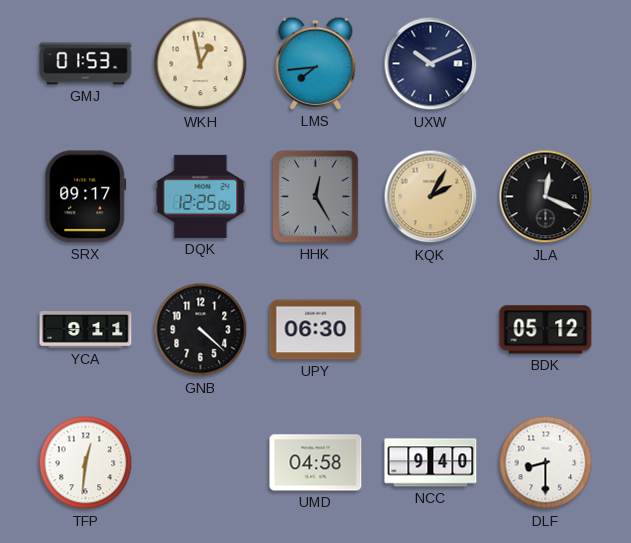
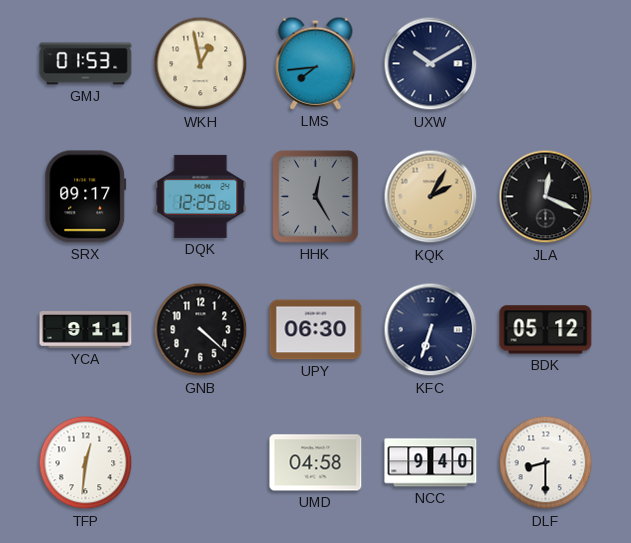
UXW: 10:11 -> 10:10 (431, 64)
KFC: none -> 6:33 (431, 330)
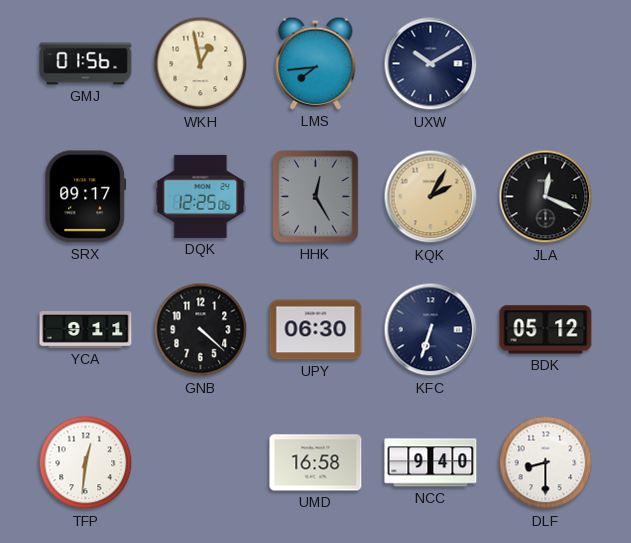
GMJ: 01:53 -> 01:56 (86, 64)
UMD: 04:58 -> 16:58 (316, 463)
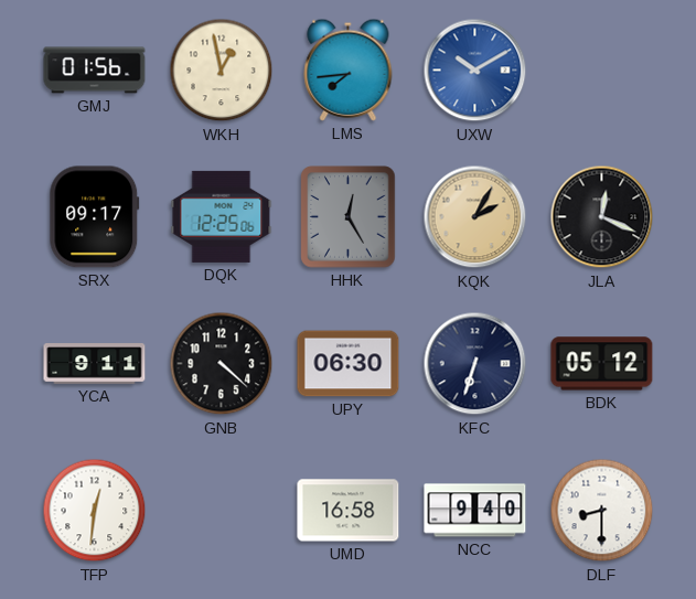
UXW dial: navy -> blue (475, 71)
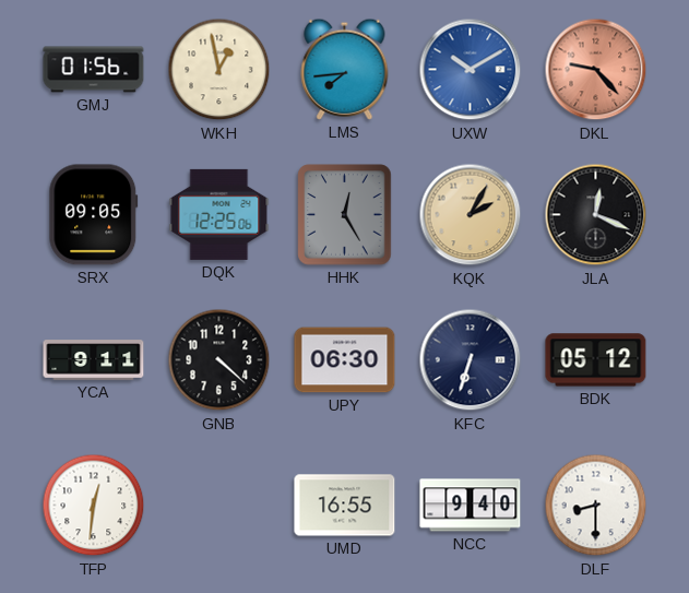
DKL: none -> 9:23 (596, 70)
SRX: 09:17 -> 09:05 (94, 215)
UMD: 16:58 -> 16:55 (345, 506)
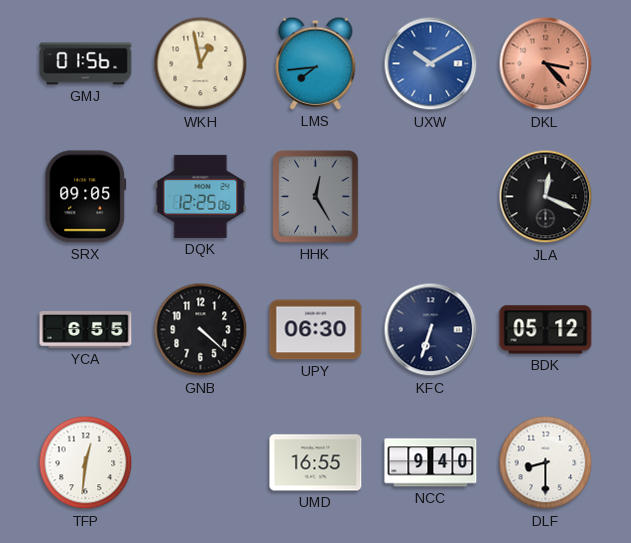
DKL: 9:23 -> 3:23 (546, 64)
KQK: 2:05 -> none (471, 215)
YCA: 9:11 -> 6:55 (86, 330)
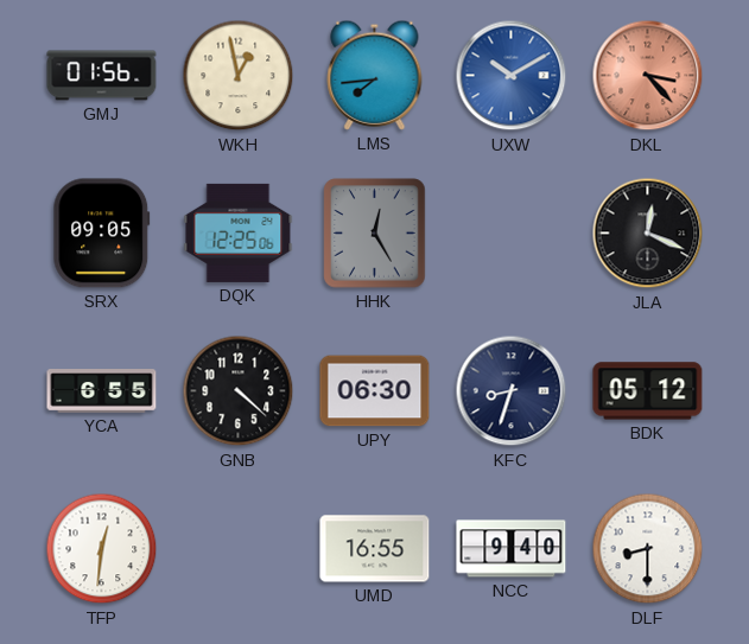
KFC: 6:33 -> 8:33 (512, 391)
